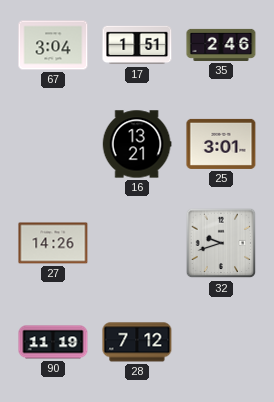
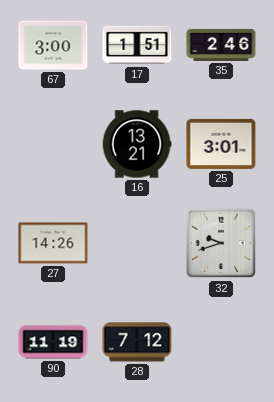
67: 3:04 -> 3:00 (53, 45)
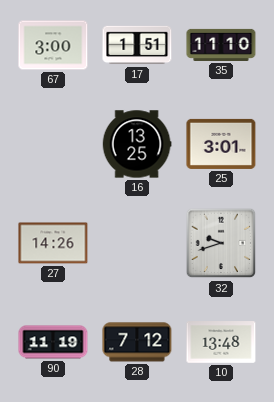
35: 2:46 -> 11:10 (221, 45)
16: 13:21 -> 13:25 (137, 144)
10: none -> 13:48 (221, 342)
